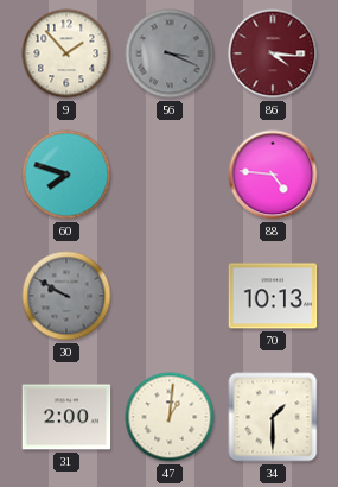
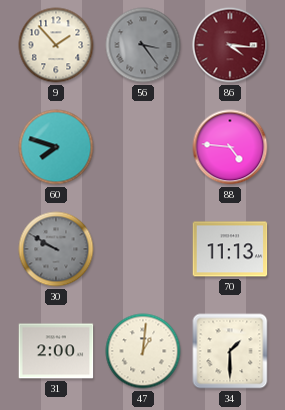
56: 3:19 -> 3:24 (143, 45)
70: 10:13 -> 11:13 (230, 249)
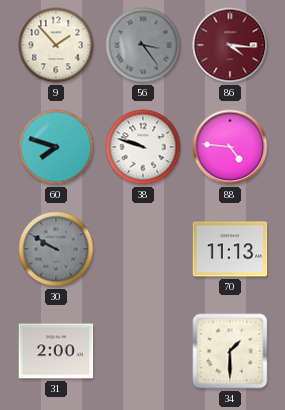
38: none -> 9:48 (143, 147)
47: 1:01 -> none (143, 351)
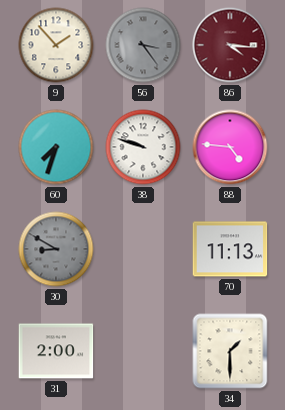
60: 7:48 -> 7:33 (56, 147)
30: 9:50 -> 8:50 (56, 249)
